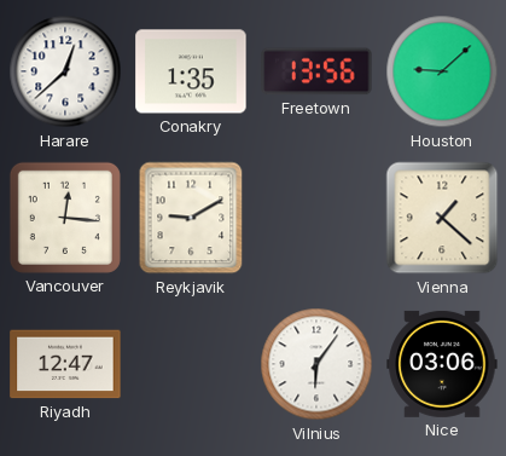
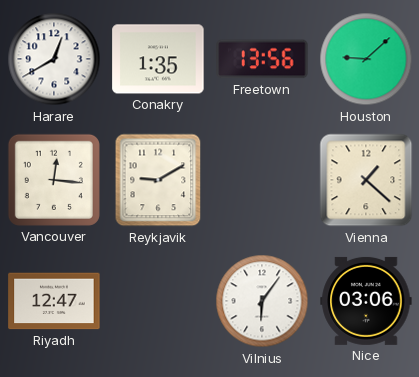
Harare: 12:38 -> 12:40 (54, 59)
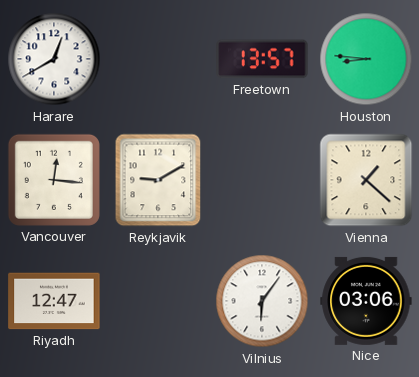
Conakry: 1:35 -> none (158, 59)
Freetown: 13:56 -> 13:57 (262, 59)
Houston: 9:08 -> 8:46 (366, 59)
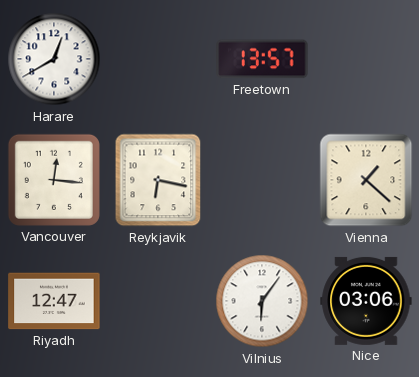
Houston: 8:46 -> none (366, 59)
Reykjavik: 9:10 -> 6:17 (158, 180)
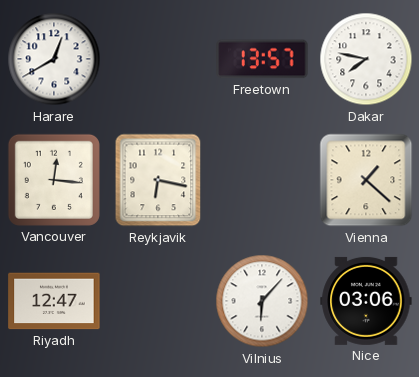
Dakar: none -> 7:47 (366, 59)
Vilnius: 6:06 -> 6:07 (262, 301)
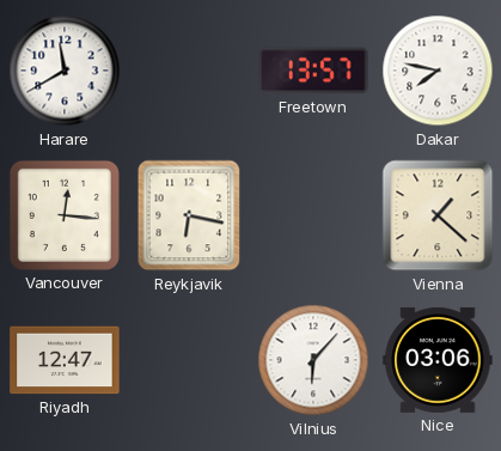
Harare: 12:40 -> 11:40 (65, 71)
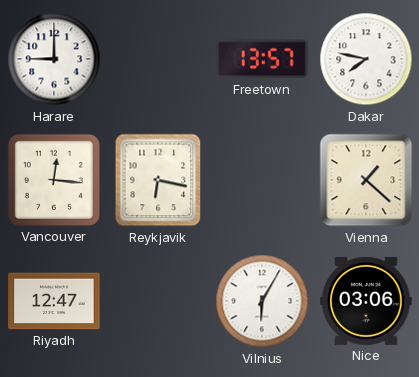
Harare: 11:40 -> 9:00 (54, 59)
Vilnius: 6:07 -> 6:05 (262, 301)
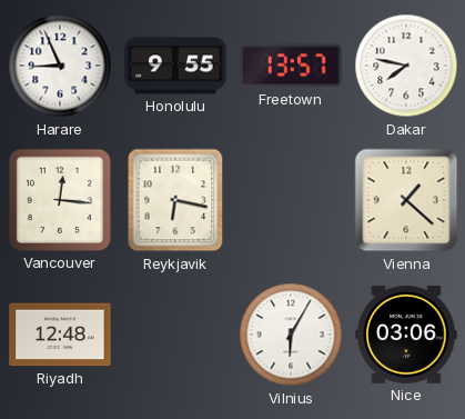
Harare: 9:00 -> 8:56 (60, 66)
Honolulu: none -> 9:55 (175, 66)
Riyadh: 12:47 -> 12:48 (60, 335)
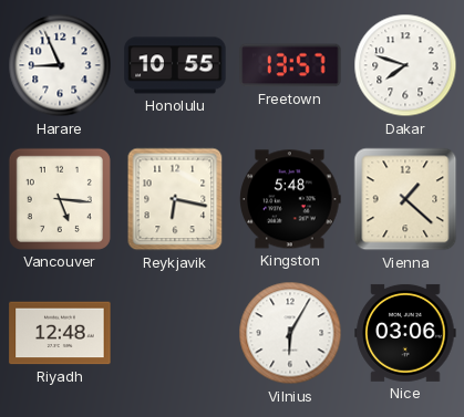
Honolulu: 9:55 -> 10:55 (175, 65)
Dakar: 7:47 -> 7:48 (405, 65)
Vancouver: 12:16 -> 5:16 (60, 199)
Kingston: none -> 5:48 (290, 199)
